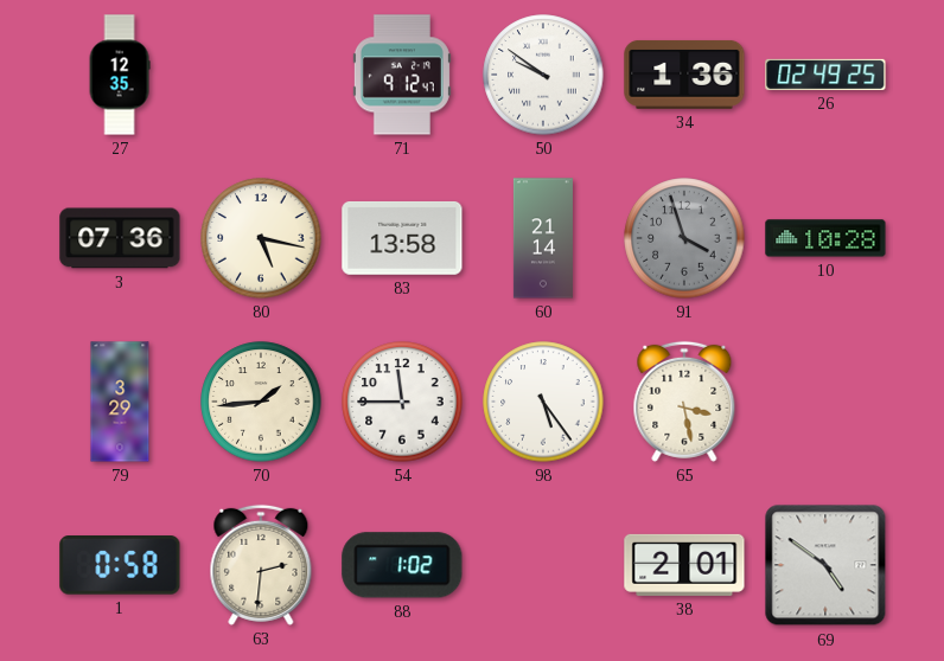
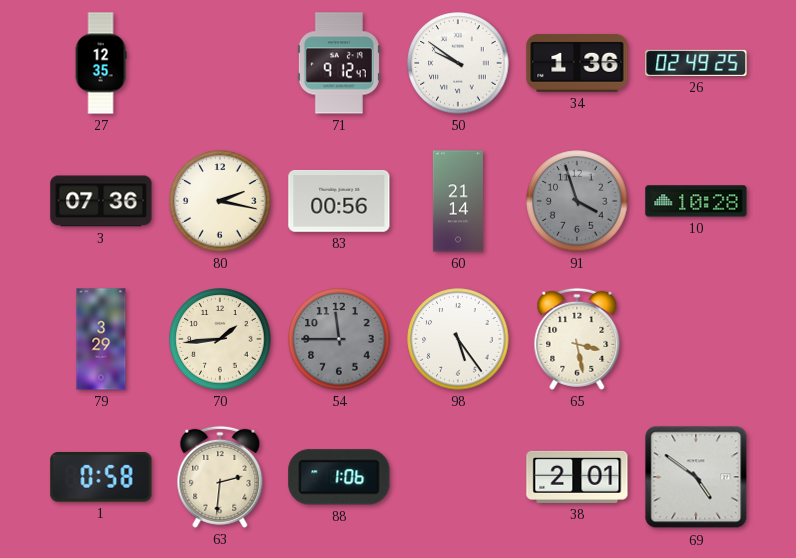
80: 5:17 -> 2:17 (220, 201)
83: 13:58 -> 00:56 (339, 201)
54 dial: white -> grey (339, 339)
88: 1:02 -> 1:06 (339, 477)
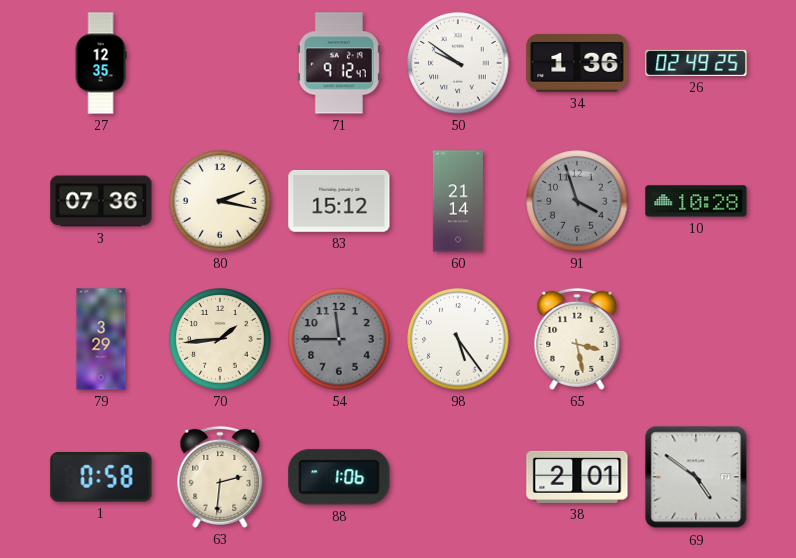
83: 00:56 -> 15:12 (339, 201)
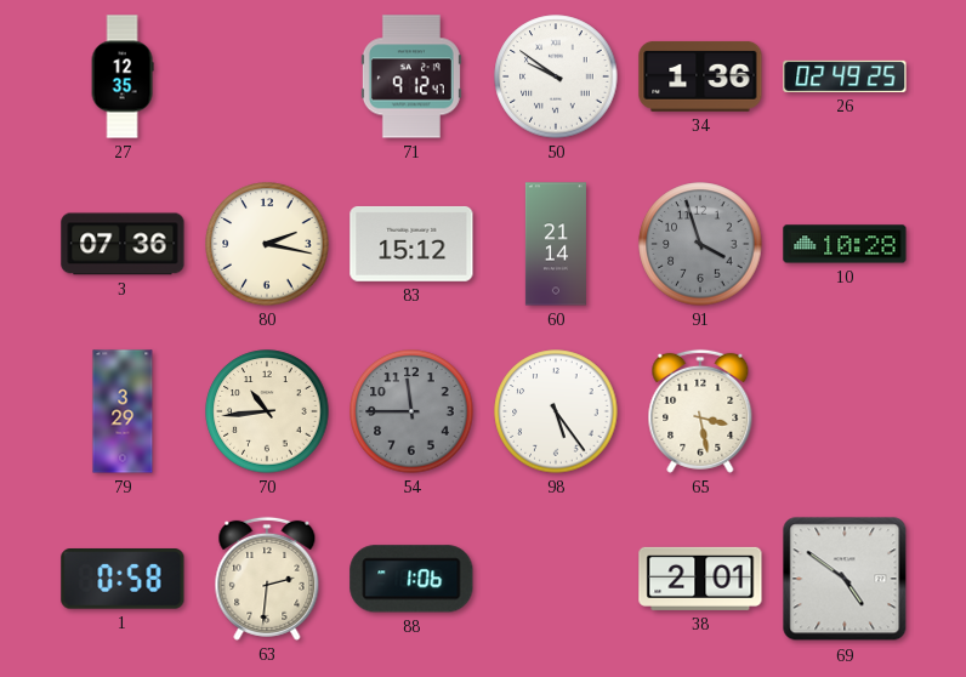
70: 1:44 -> 10:44 (267, 411)
